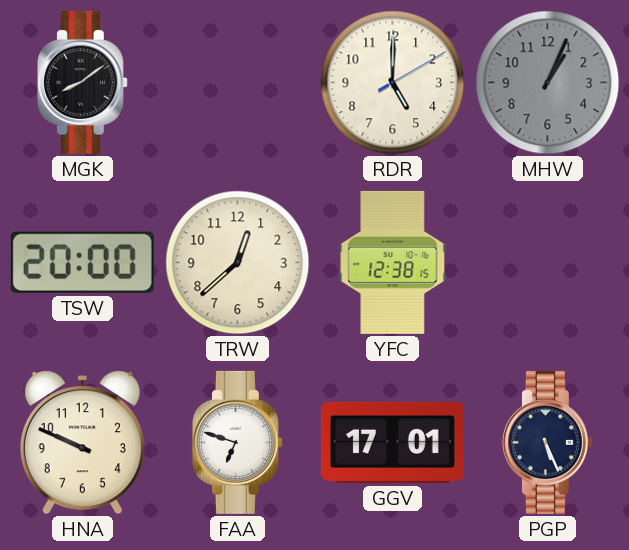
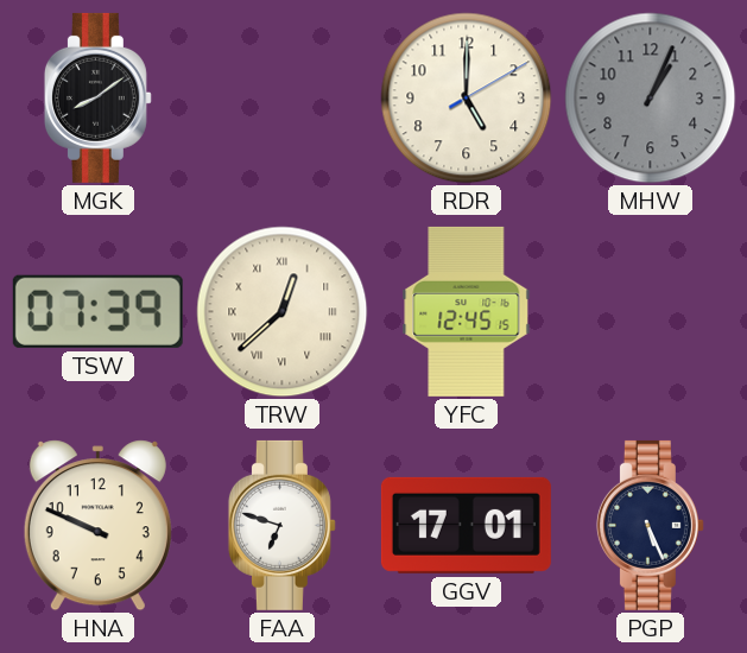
TSW: 20:00 -> 07:39 (97, 311)
TRW numerals: Arabic -> Roman (283, 312)
YFC: 12:38 -> 12:45 (467, 311)
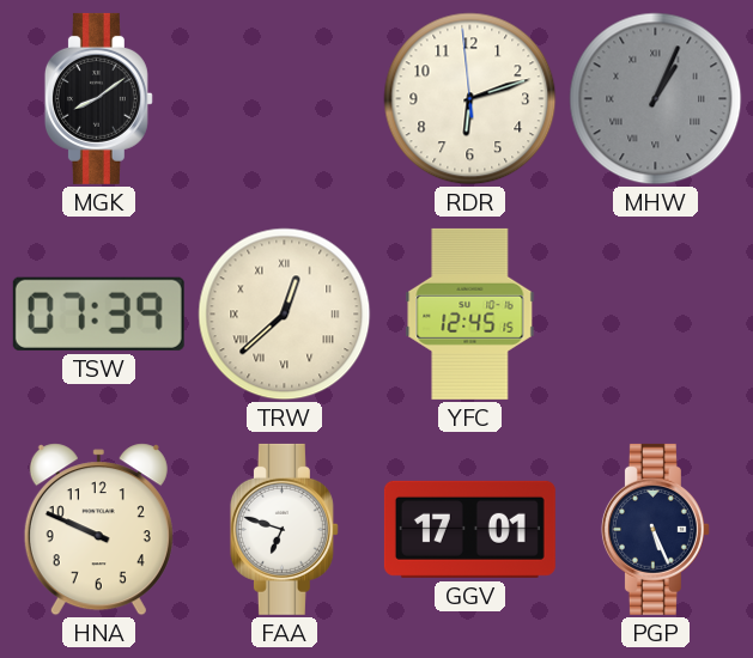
RDR: 5:00 -> 6:11 (470, 99)
MHW numerals: Arabic -> Roman (656, 99)
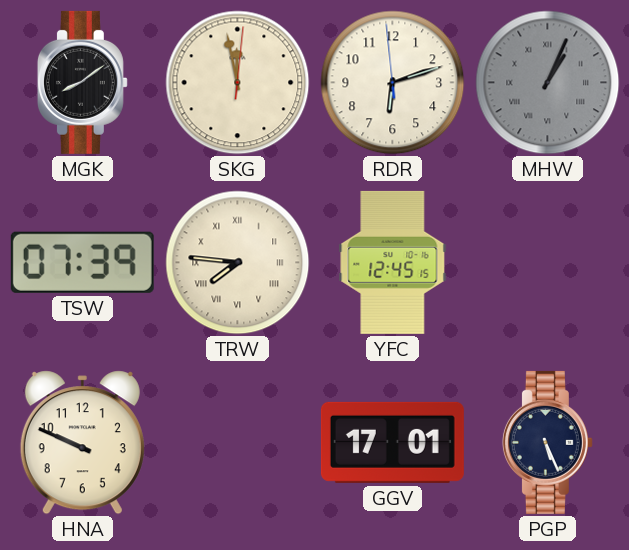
SKG: none -> 11:58 (238, 83)
TRW: 12:38 -> 7:46 (238, 263)
FAA: 6:48 -> none (284, 529)
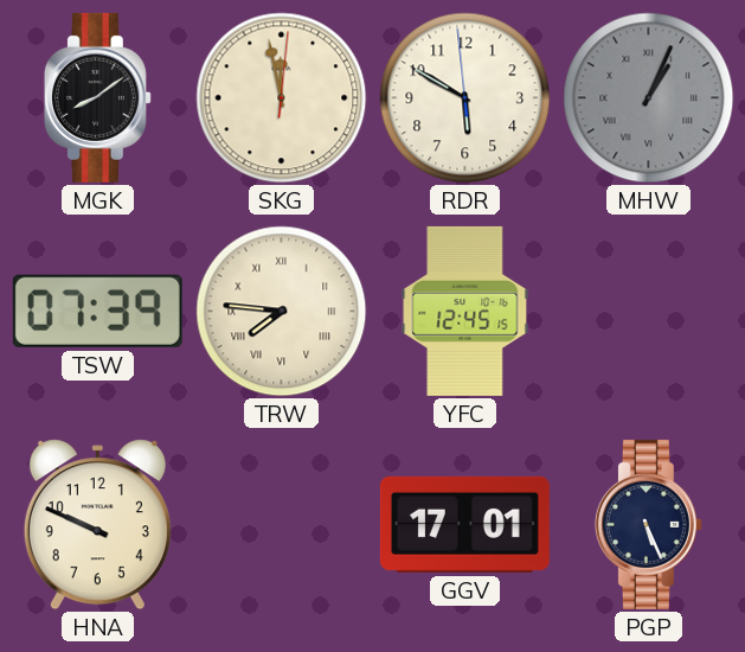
RDR: 6:11 -> 5:49 (465, 98)
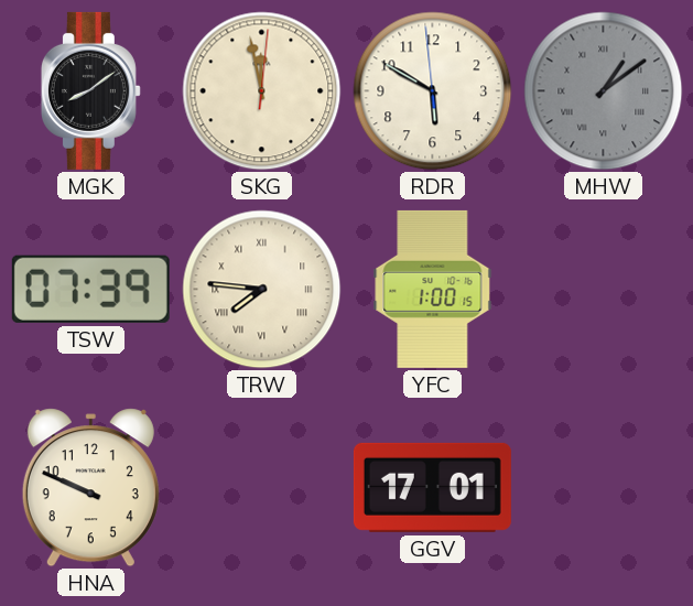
MHW: 1:04 -> 1:09 (604, 91)
YFC: 12:45 -> 1:00 (433, 289)
PGP: 5:26 -> none (648, 524)
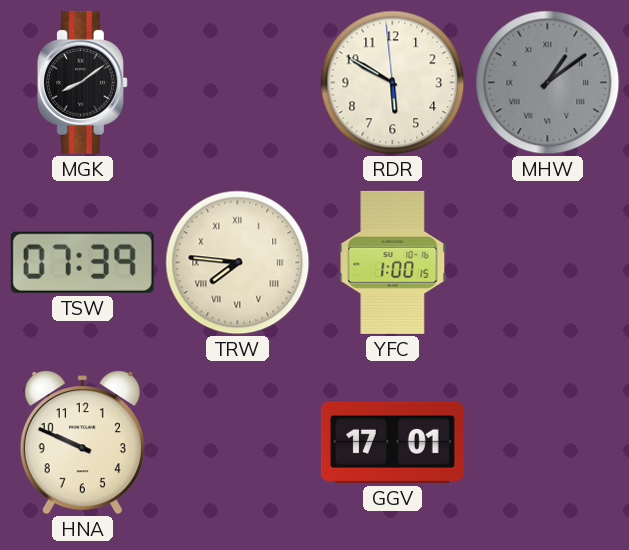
SKG: 11:58 -> none (262, 91)
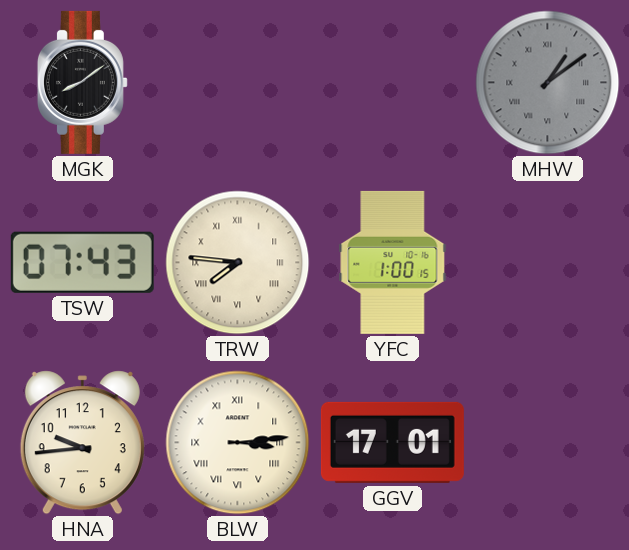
RDR: 5:49 -> none (393, 83)
TSW: 07:39 -> 07:43 (82, 262)
HNA: 9:49 -> 9:44 (82, 443)
BLW: none -> 3:14 (238, 443)
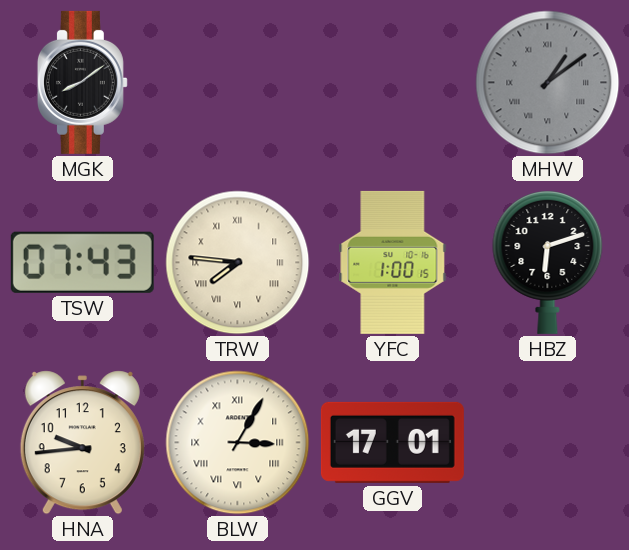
HBZ: none -> 6:12 (548, 263)
BLW: 3:14 -> 3:05 (238, 443)
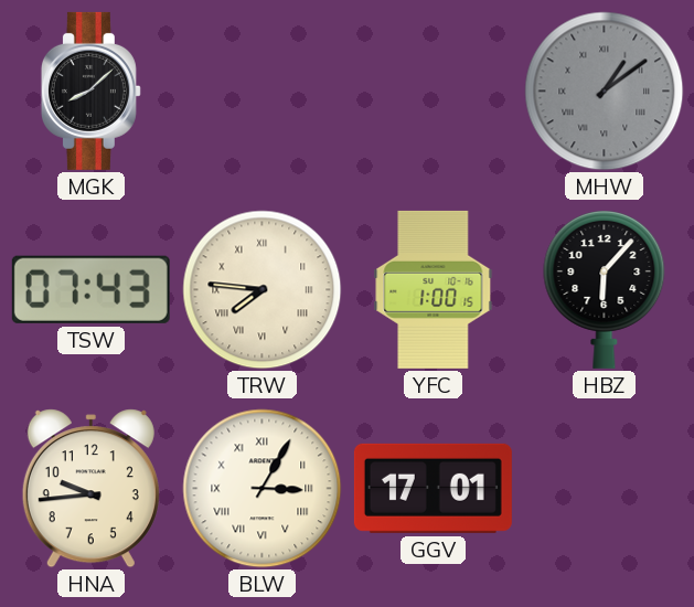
MGK: 8:09 -> 8:08 (90, 90)
HBZ: 6:12 -> 6:07 (605, 290)
